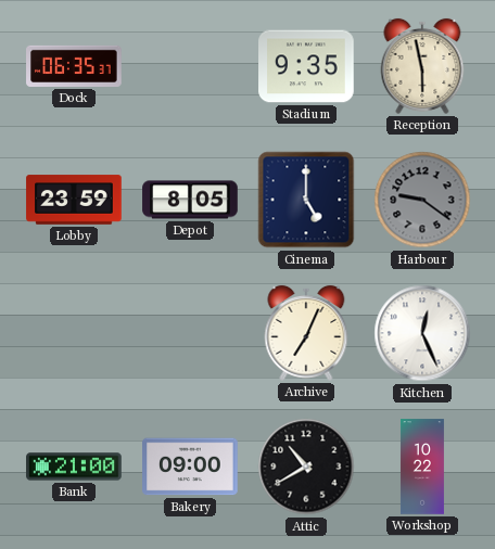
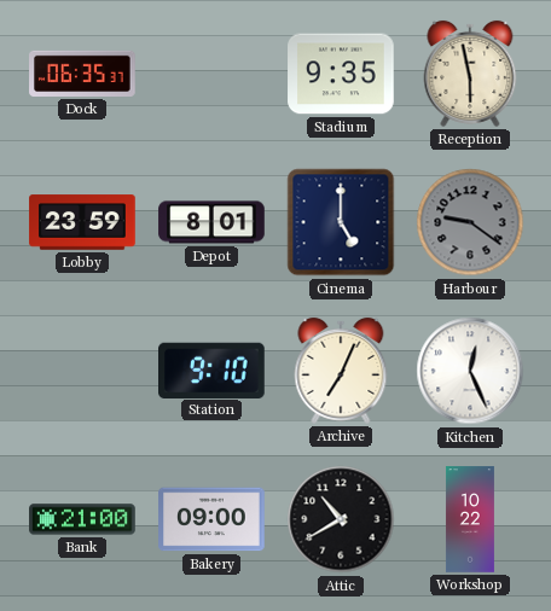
Depot: 8:05 -> 8:01 (211, 222)
Station: none -> 9:10 (213, 369)
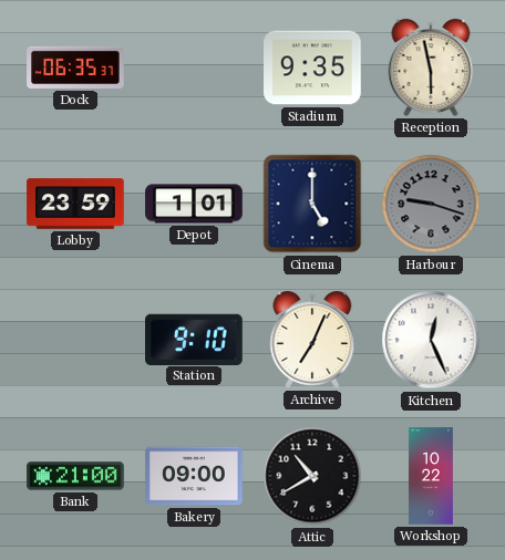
Depot: 8:01 -> 1:01 (194, 204)
Harbour: 9:21 -> 9:18 (431, 204)
